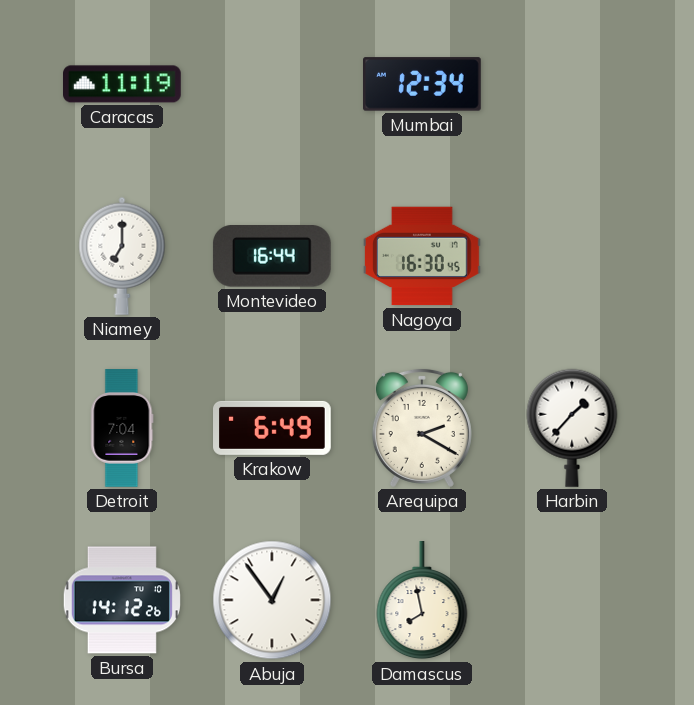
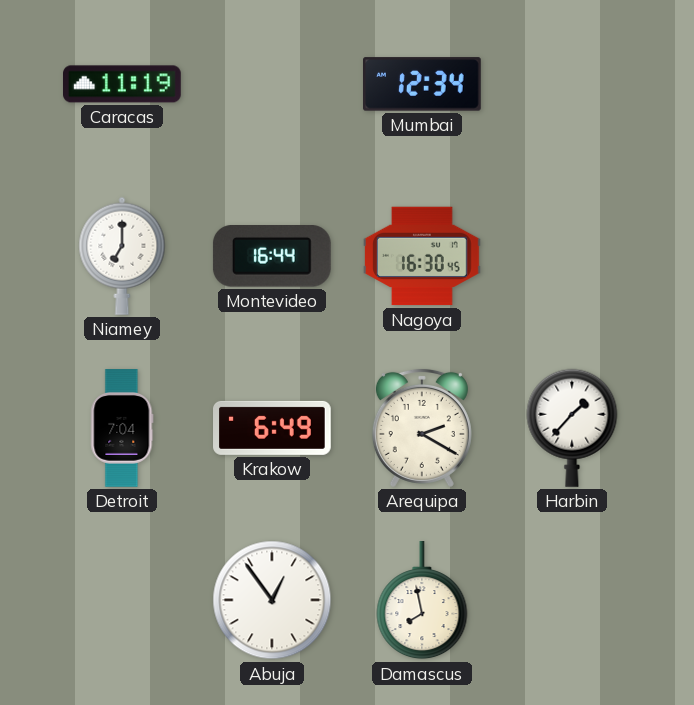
Bursa: 14:12 -> none (122, 600)
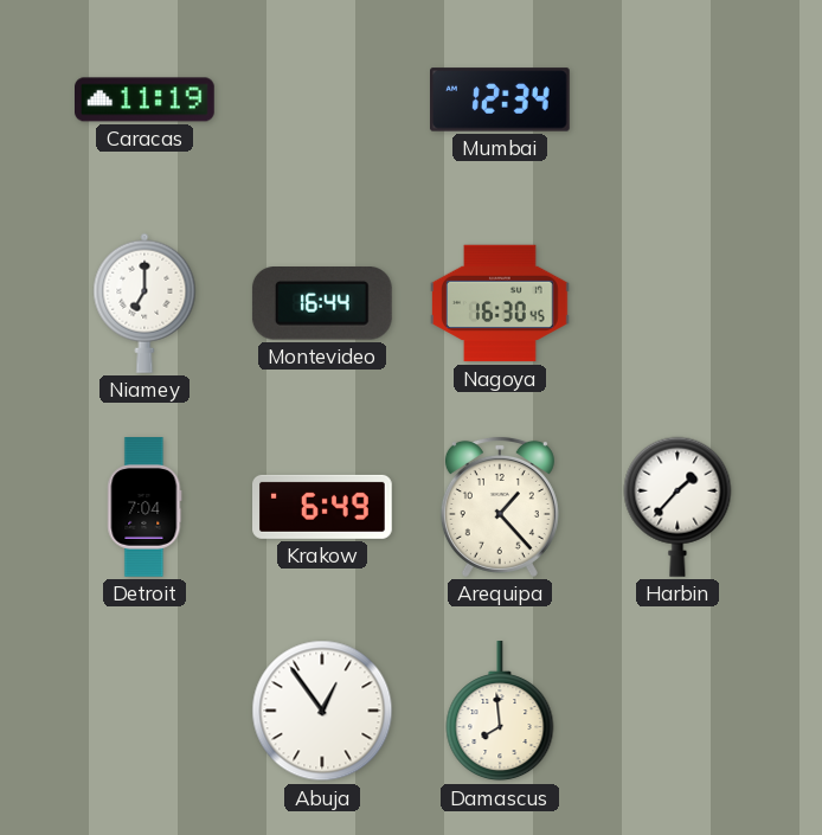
Arequipa: 2:20 -> 1:23 (500, 507)
Damascus: 7:58 -> 7:59 (500, 712)
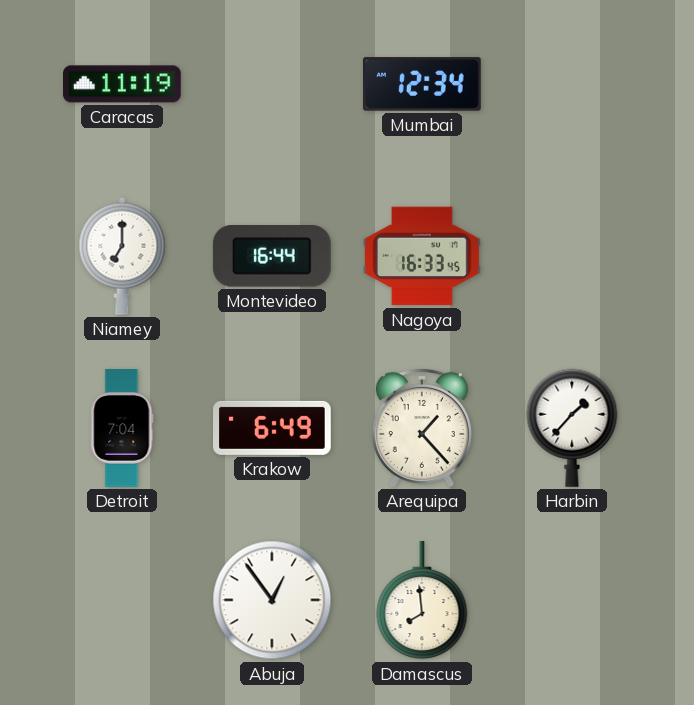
Nagoya: 16:30 -> 16:33 (423, 256)
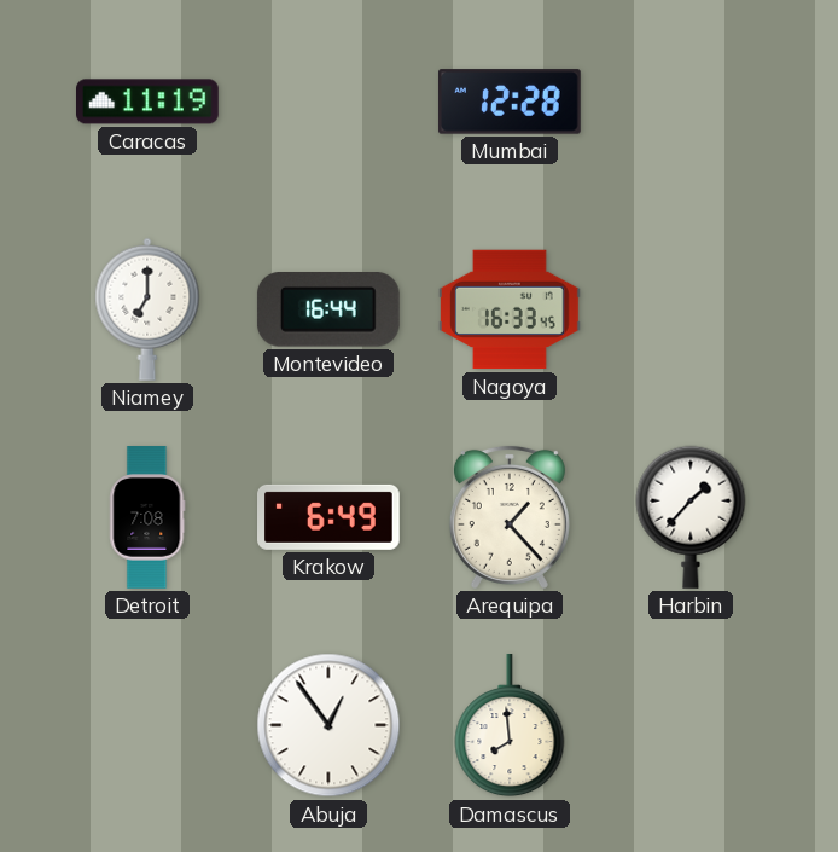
Mumbai: 12:34 -> 12:28 (511, 102)
Detroit: 7:04 -> 7:08 (147, 517)
